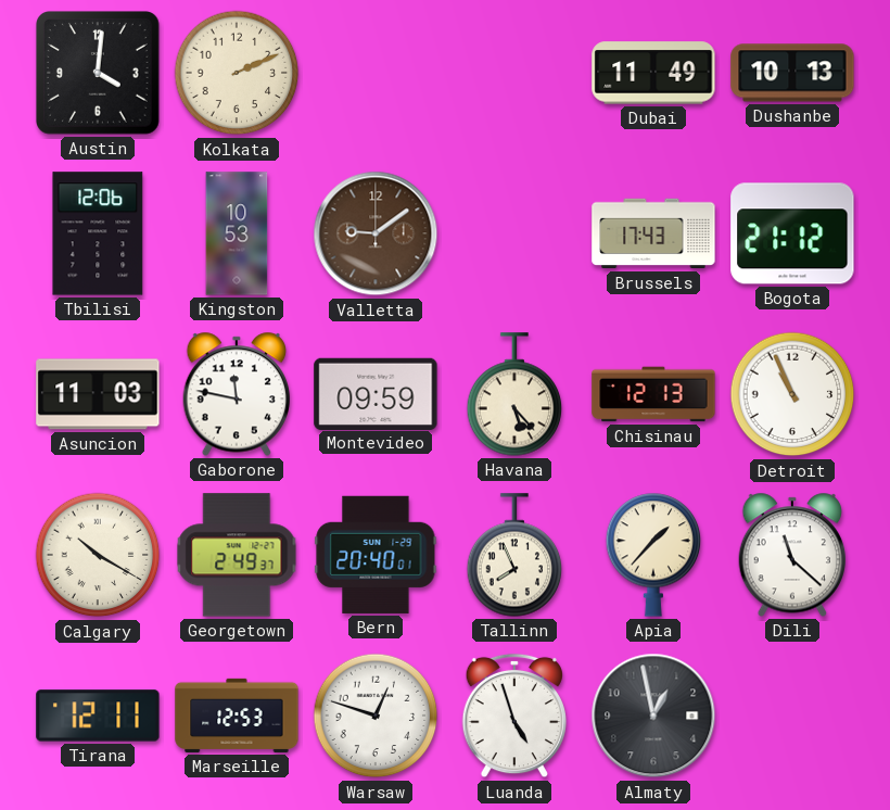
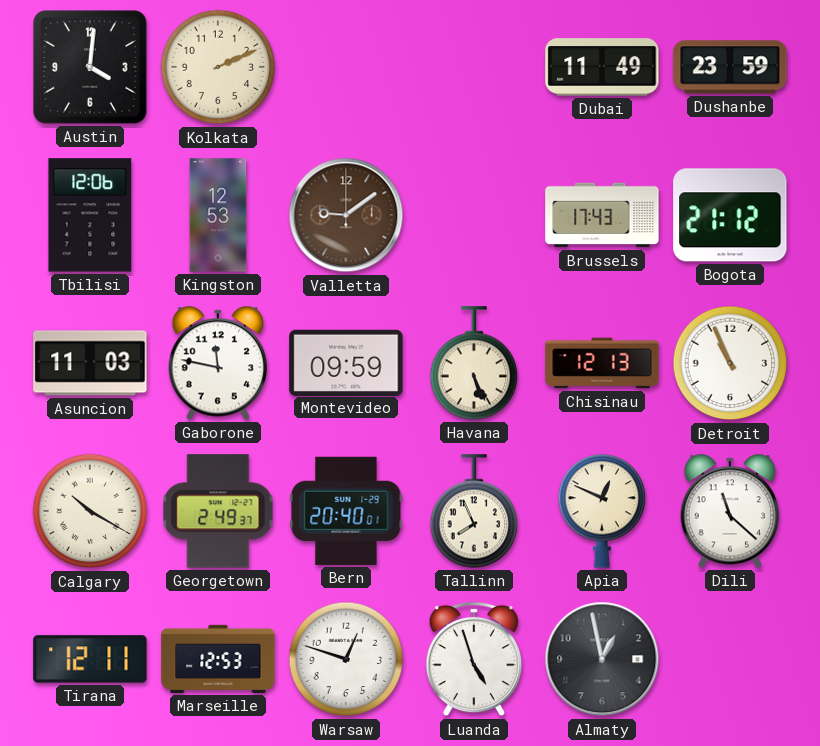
Dushanbe: 10:13 -> 23:59 (730, 67)
Kingston: 10:53 -> 12:53 (218, 215)
Havana: 5:23 -> 5:26 (474, 363)
Apia: 1:37 -> 12:49 (602, 511)
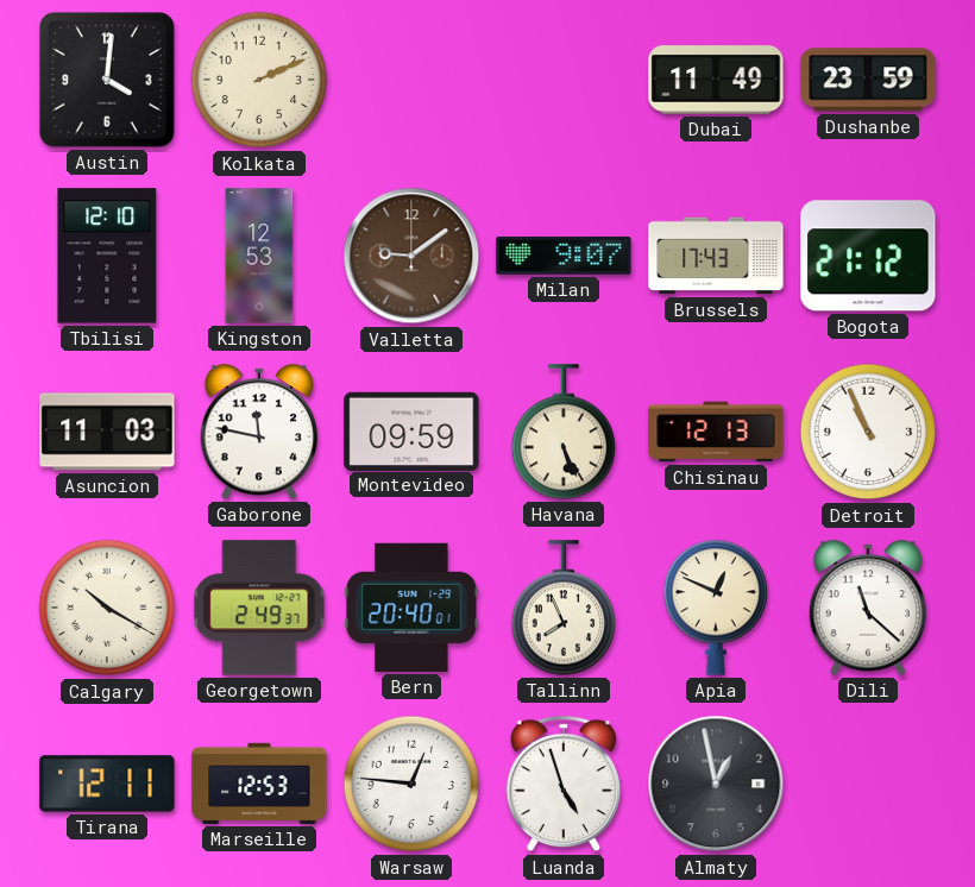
Tbilisi: 12:06 -> 12:10 (107, 256)
Milan: none -> 9:07 (564, 256)
Warsaw: 12:48 -> 12:46 (411, 784)
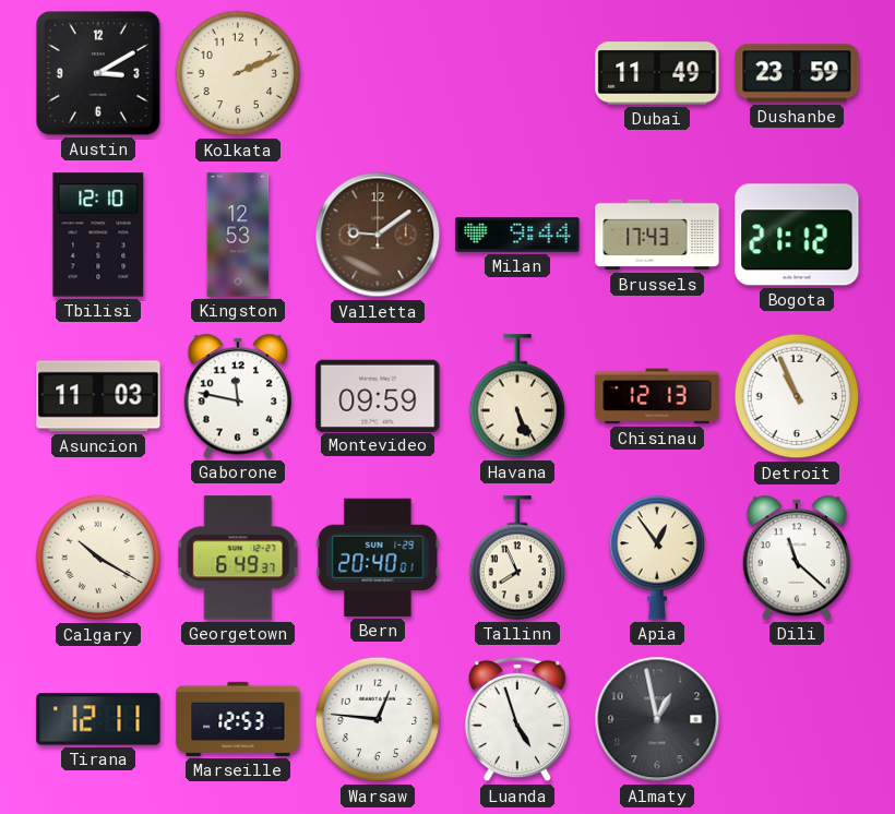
Austin: 4:01 -> 3:10 (99, 74)
Milan: 9:07 -> 9:44 (517, 235)
Georgetown: 2:49 -> 6:49 (238, 558)
Apia: 12:49 -> 12:54 (657, 558)
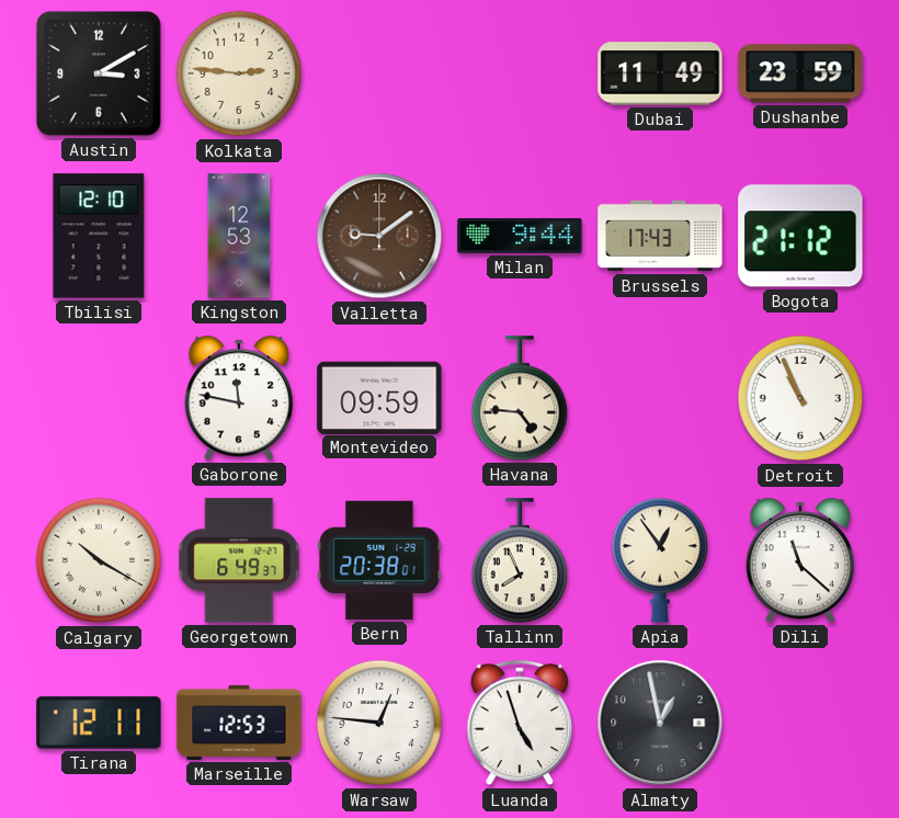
Kolkata: 2:11 -> 2:46 (239, 73)
Asuncion: 11:03 -> none (98, 396)
Havana: 5:26 -> 4:46 (520, 398)
Chisinau: 12:13 -> none (657, 396)
Bern: 20:40 -> 20:38 (379, 560)
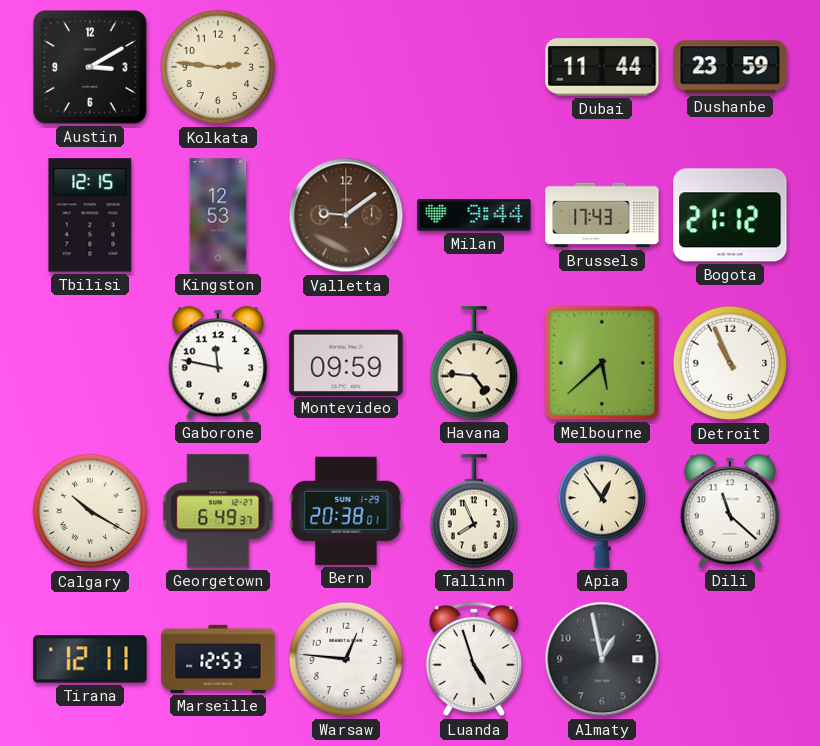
Dubai: 11:49 -> 11:44 (602, 67)
Tbilisi: 12:10 -> 12:15 (90, 215)
Melbourne: none -> 5:38 (602, 363)
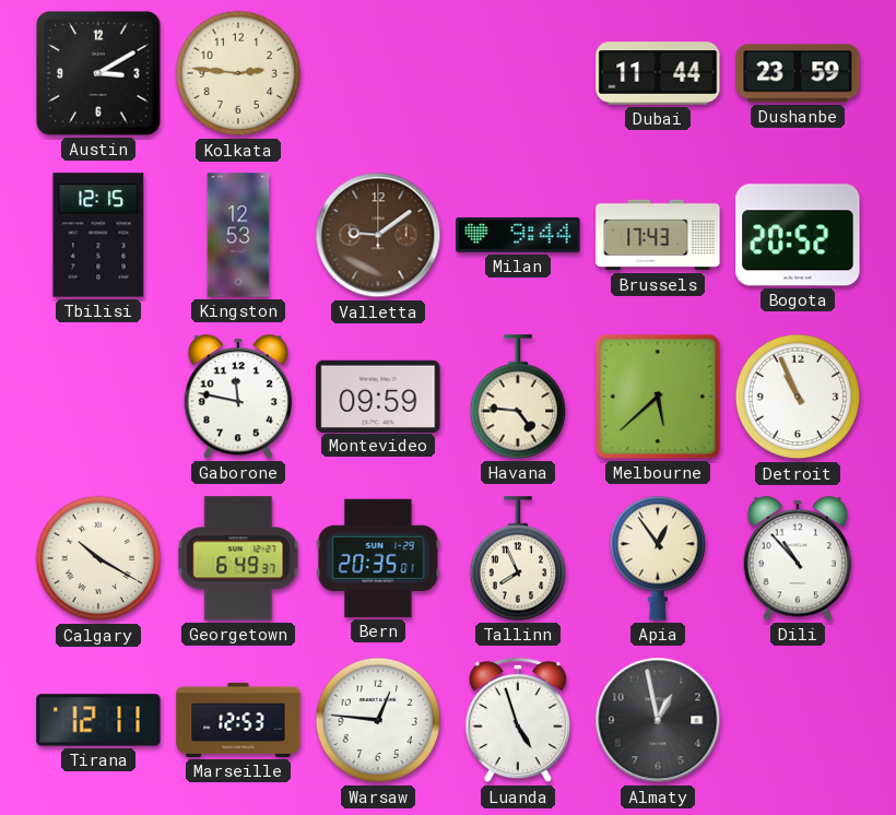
Bogota: 21:12 -> 20:52 (798, 235)
Bern: 20:38 -> 20:35 (378, 558)
Dili: 11:22 -> 10:53 (798, 558)
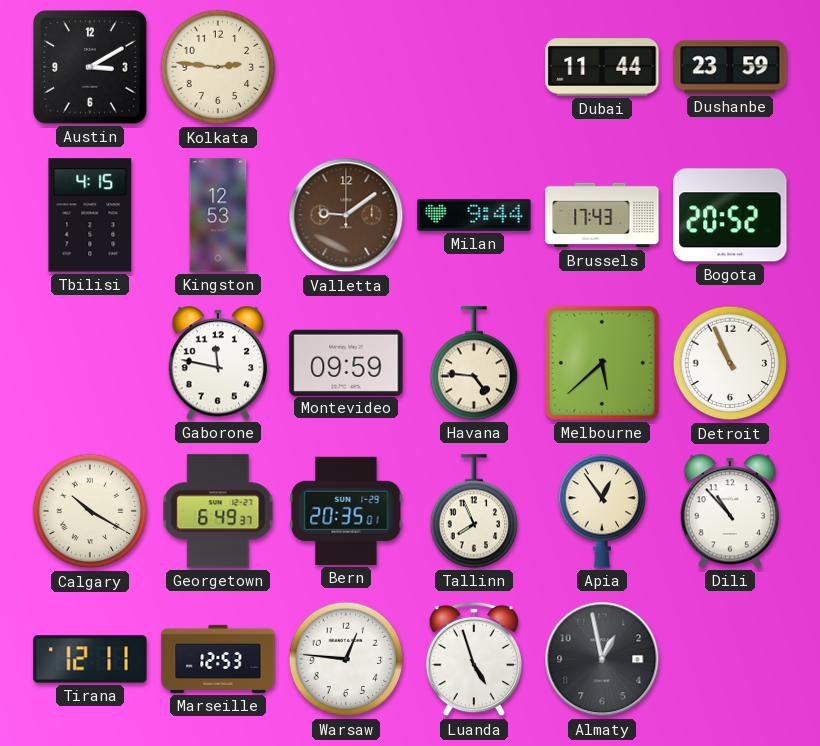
Tbilisi: 12:15 -> 4:15 (90, 215)
